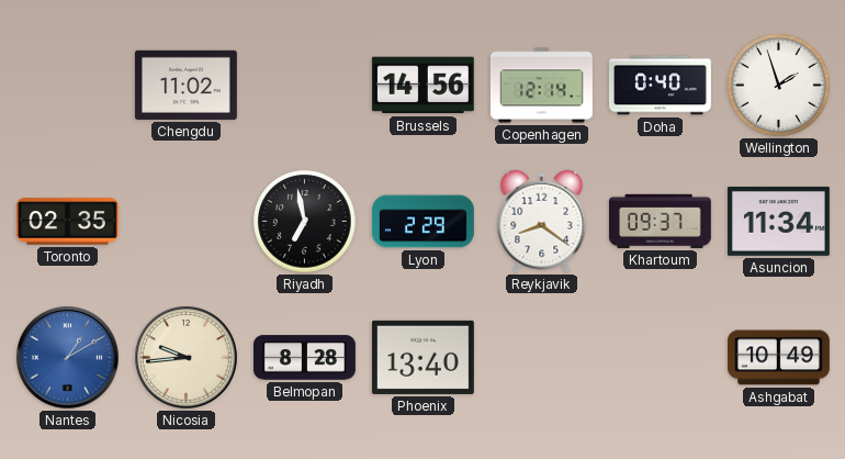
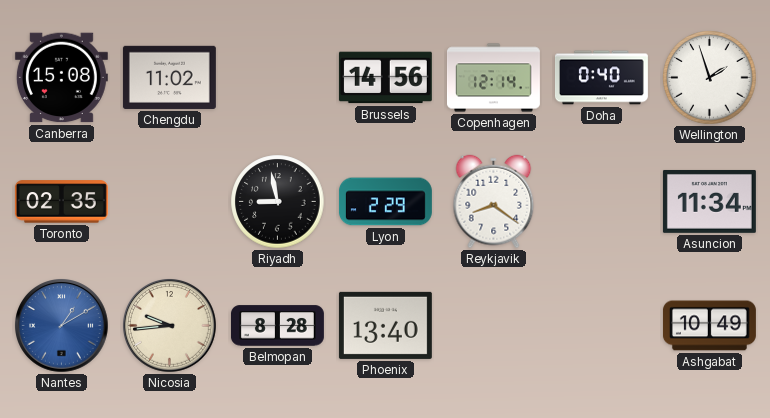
Canberra: none -> 15:08 (61, 78)
Riyadh: 6:58 -> 8:58 (278, 202)
Khartoum: 09:37 -> none (660, 221)
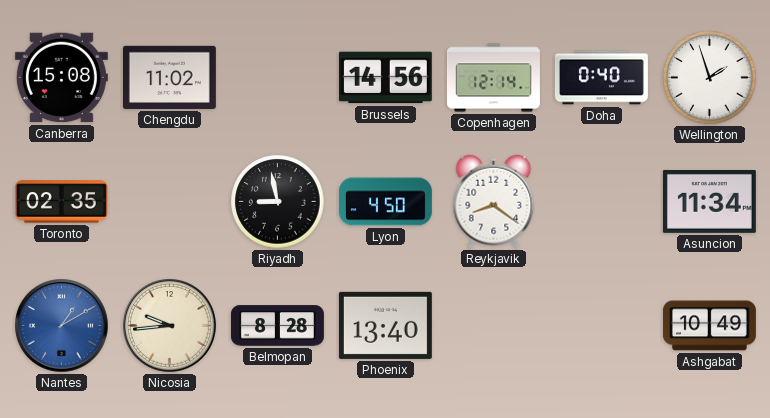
Lyon: 2:29 -> 4:50 (385, 202)
